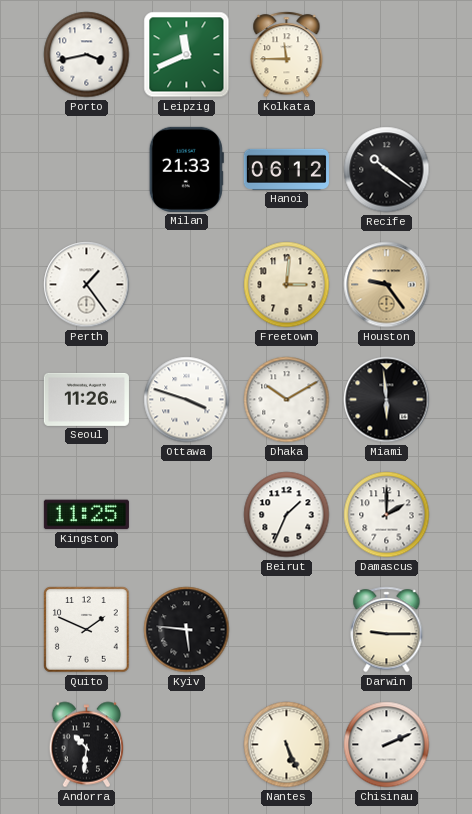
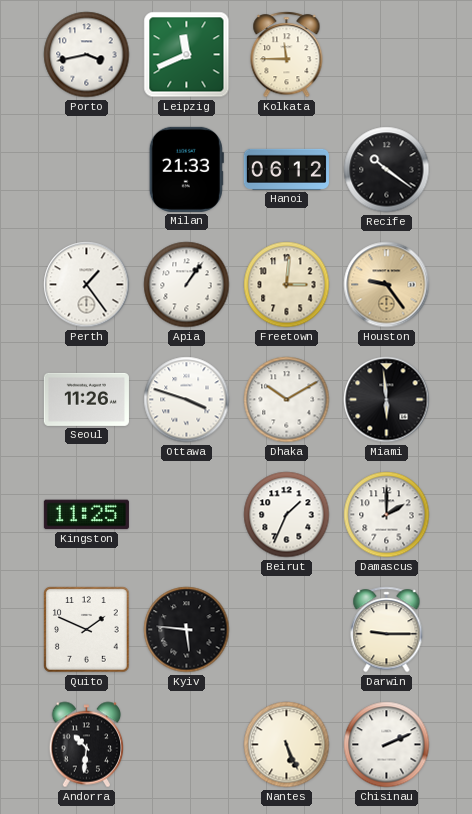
Apia: none -> 1:06 (187, 285)
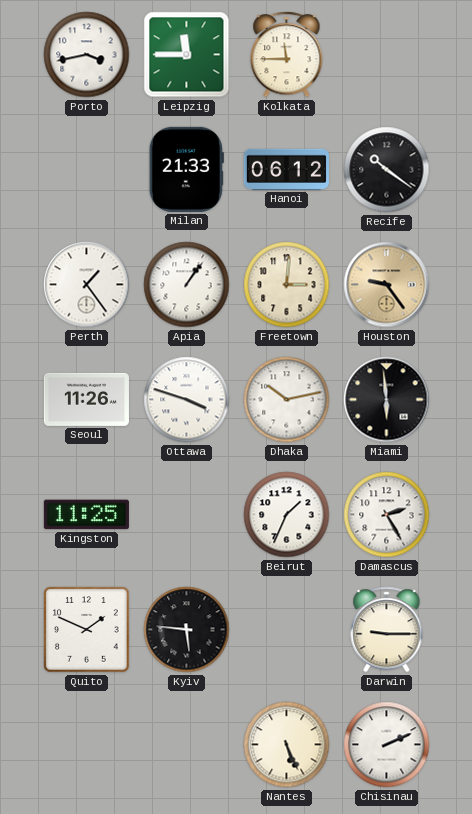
Leipzig: 11:41 -> 11:45 (187, 55)
Dhaka: 10:10 -> 10:13 (287, 400)
Damascus: 2:00 -> 2:25 (387, 515)
Andorra: 10:31 -> none (87, 745)
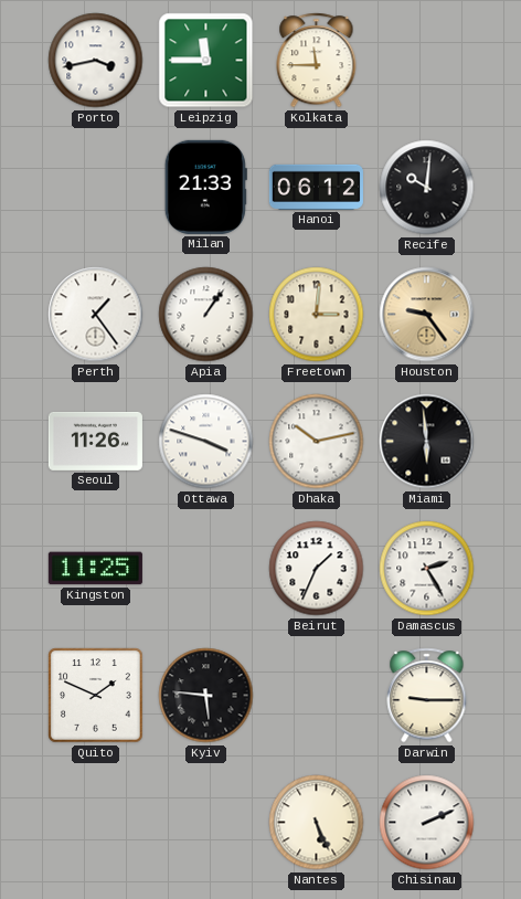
Recife: 10:21 -> 10:01 (427, 188)
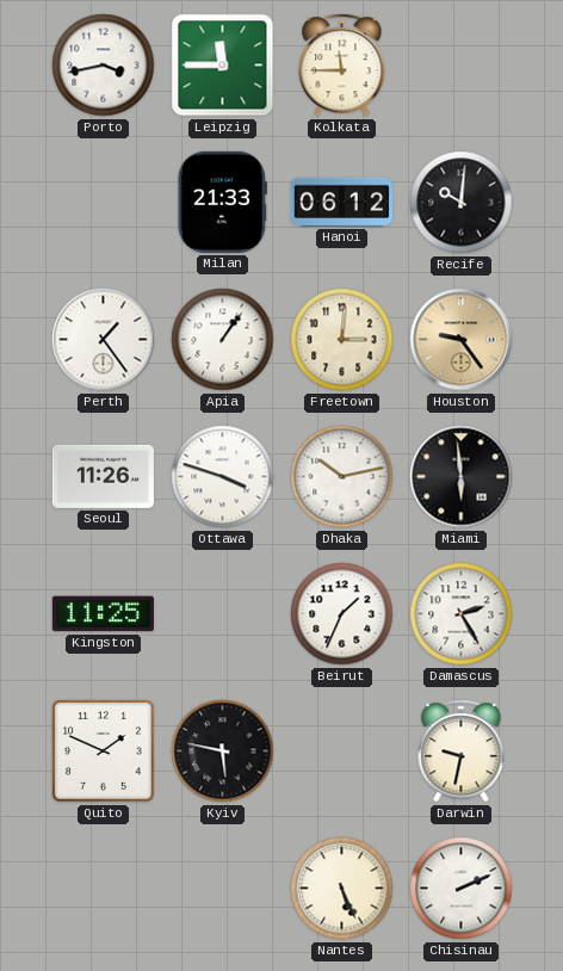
Kyiv: 5:46 -> 5:47 (223, 752)
Darwin: 9:15 -> 9:32 (462, 752)
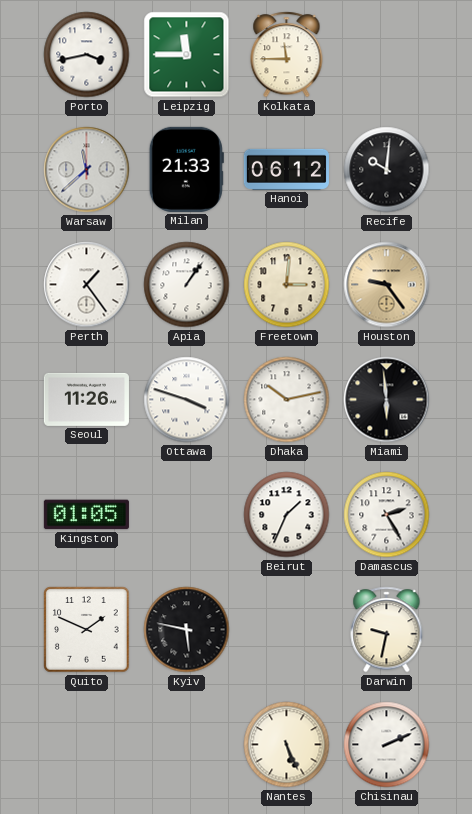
Warsaw: none -> 11:38 (87, 170)
Kingston: 11:25 -> 01:05 (86, 515)
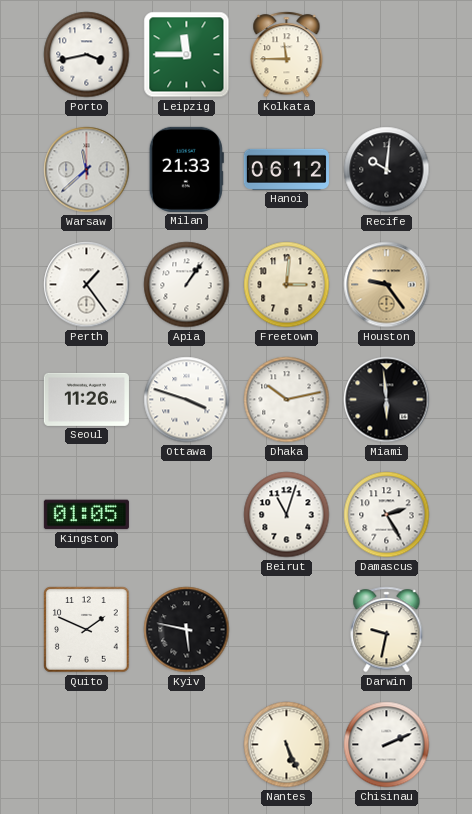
Beirut: 1:34 -> 11:03 (287, 515)
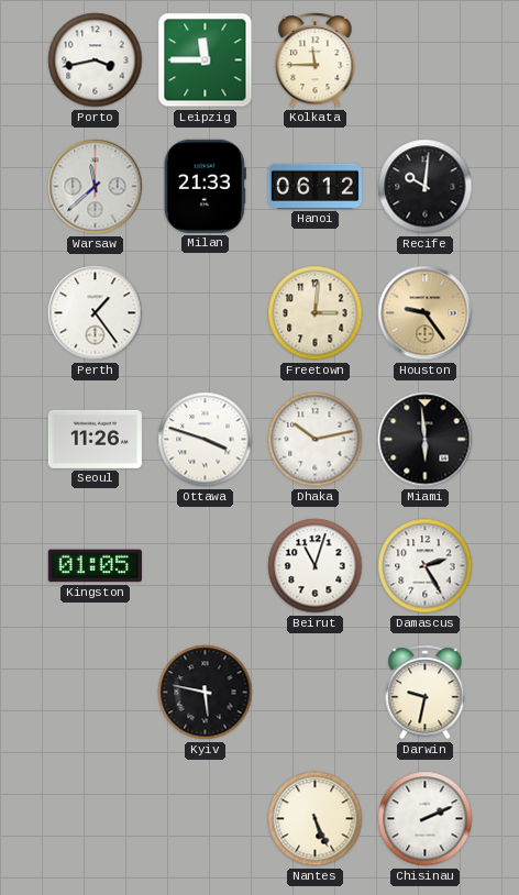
Apia: 1:06 -> none (187, 285)
Quito: 1:49 -> none (87, 630)
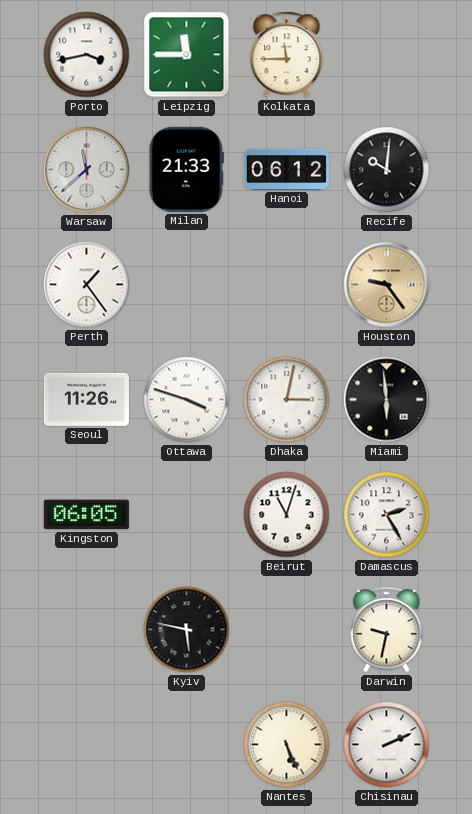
Freetown: 3:01 -> none (316, 313)
Dhaka: 10:13 -> 3:02 (287, 400)
Kingston: 01:05 -> 06:05 (86, 515)
